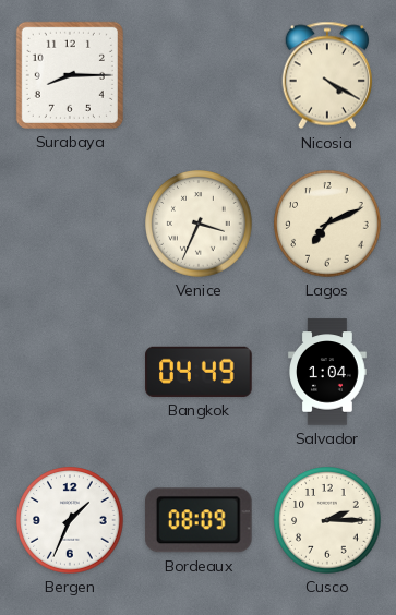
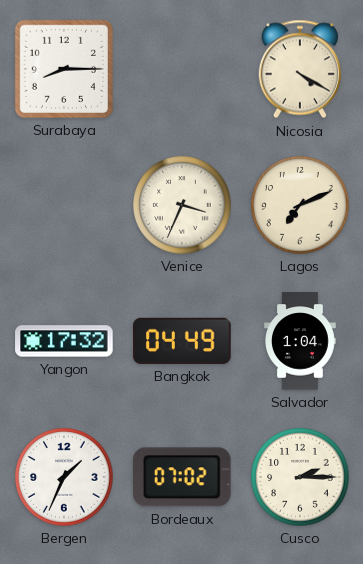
Yangon: none -> 17:32 (64, 341)
Bordeaux: 08:09 -> 07:02 (183, 477)
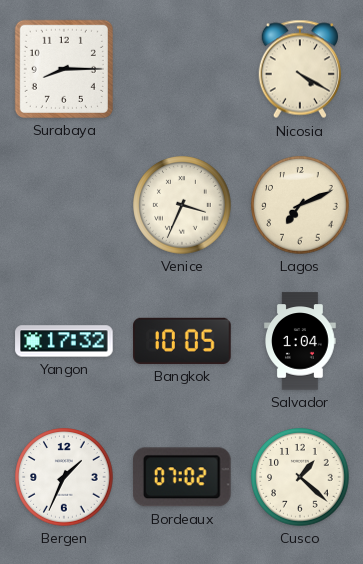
Bangkok: 04:49 -> 10:05 (182, 341)
Cusco: 2:15 -> 1:22 (300, 477)
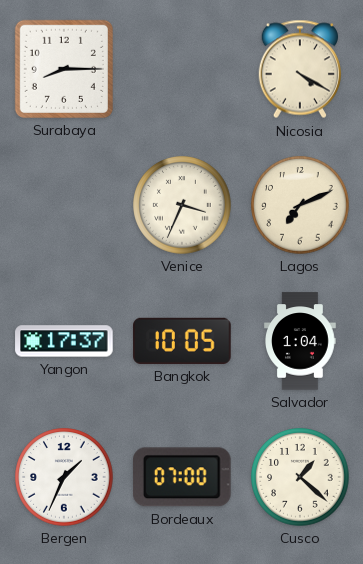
Yangon: 17:32 -> 17:37 (64, 341)
Bordeaux: 07:02 -> 07:00 (183, 477)
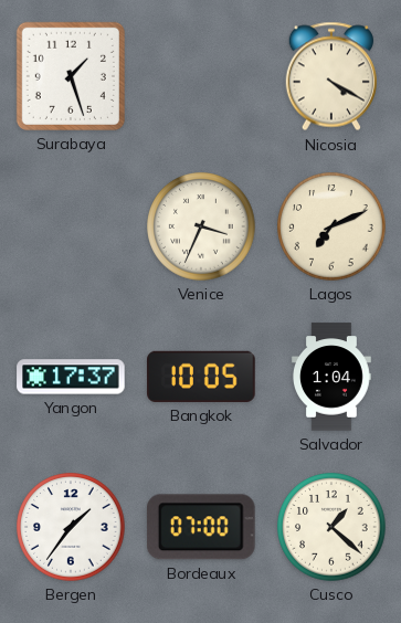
Surabaya: 8:15 -> 1:27 (71, 76)
Bergen: 1:34 -> 1:36 (71, 527)
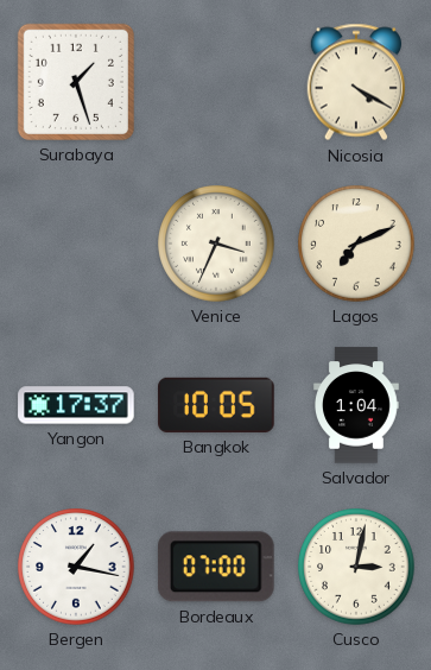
Bergen: 1:36 -> 1:17 (76, 567)
Cusco: 1:22 -> 3:02 (356, 567)
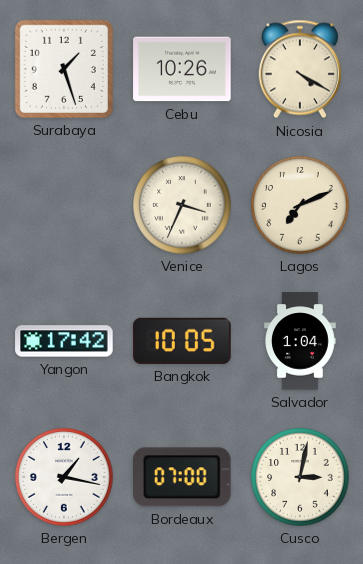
Cebu: none -> 10:26 (182, 69)
Yangon: 17:37 -> 17:42 (64, 341)
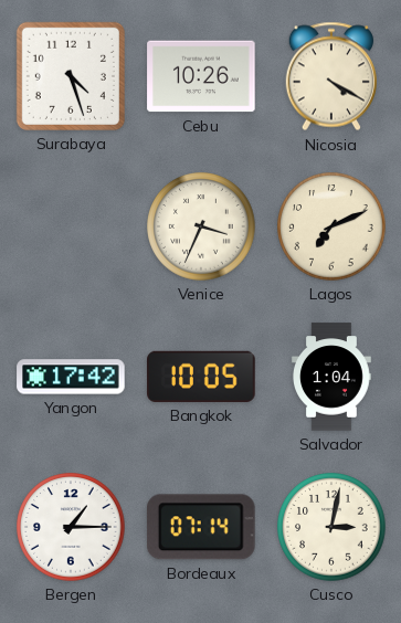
Surabaya: 1:27 -> 4:27 (71, 76)
Bergen: 1:17 -> 1:15 (71, 527)
Bordeaux: 07:00 -> 07:14 (202, 527)
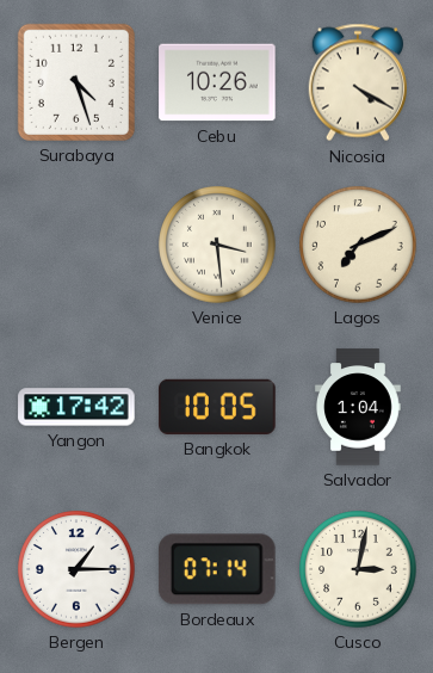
Venice: 3:34 -> 3:29 (217, 245)
